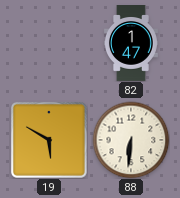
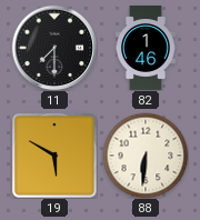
11: none -> 7:30 (54, 48)
82: 1:47 -> 1:46 (146, 49)
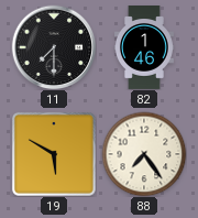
88: 6:31 -> 7:24 (144, 154)
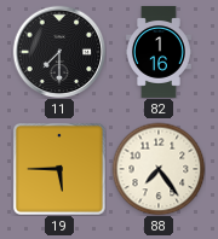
82: 1:46 -> 1:16 (159, 53)
19: 5:50 -> 5:45 (59, 169)
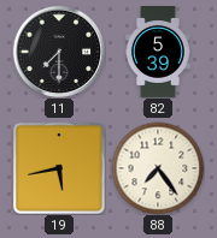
82: 1:16 -> 5:39 (158, 53)
19: 5:45 -> 5:43 (59, 168)
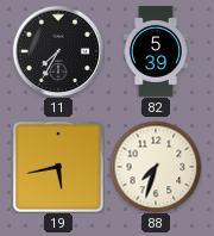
11: 7:30 -> 7:35 (58, 51)
88: 7:24 -> 7:33 (156, 167)
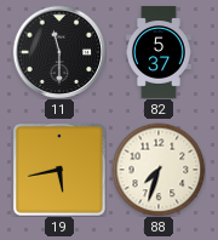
11: 7:35 -> 11:30 (59, 52)
82: 5:39 -> 5:37 (159, 53)
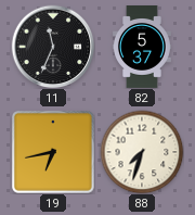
11: 11:30 -> 11:34 (53, 47)
19: 5:43 -> 6:43 (53, 152)
